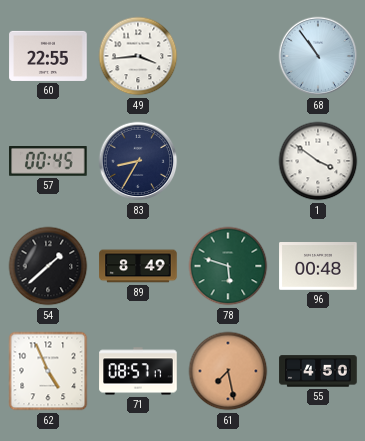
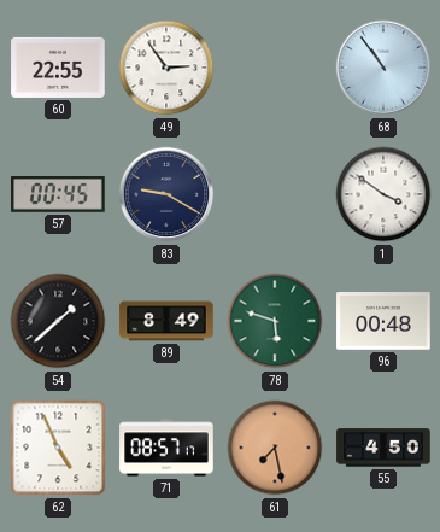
49: 3:44 -> 2:54 (166, 68)
83: 8:35 -> 9:20 (166, 194)
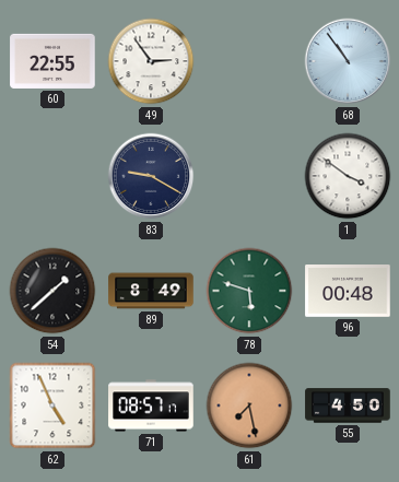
57: 00:45 -> none (58, 195)
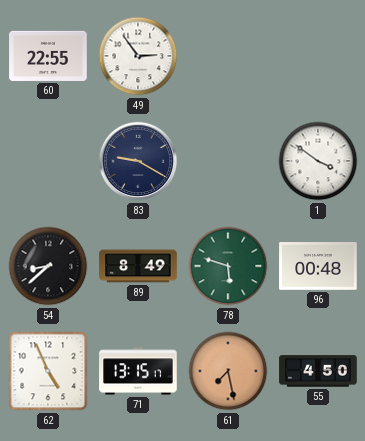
68: 10:54 -> none (348, 61)
54: 1:38 -> 8:38 (48, 266)
71: 08:57 -> 13:15 (138, 371)
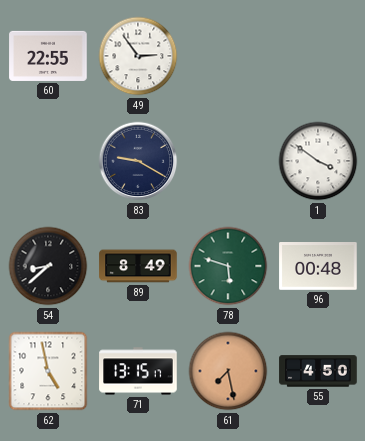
62: 4:56 -> 4:58 (48, 371)
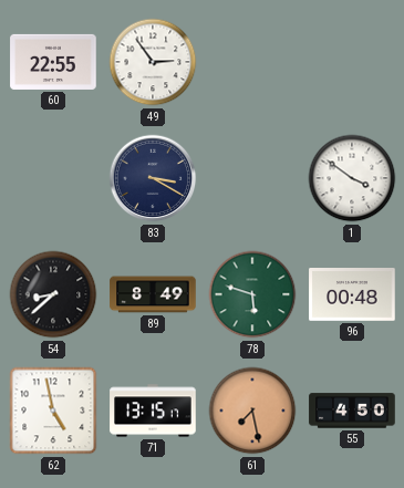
83: 9:20 -> 3:20 (153, 178)
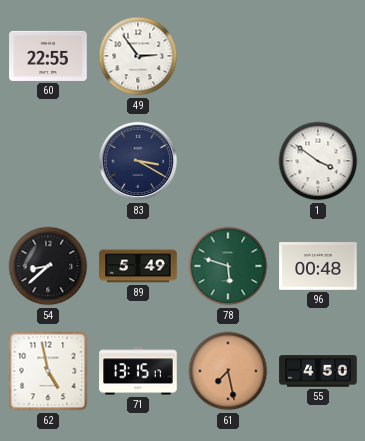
89: 8:49 -> 5:49 (138, 266)
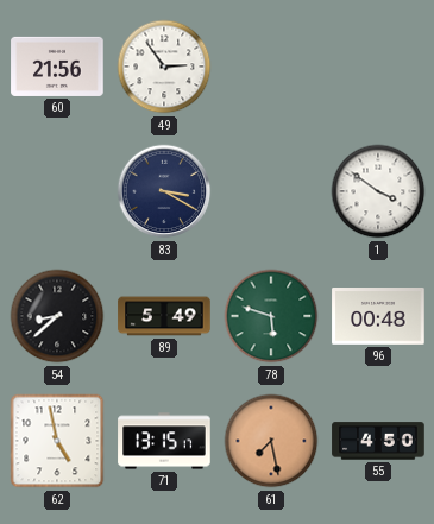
60: 22:55 -> 21:56 (57, 67)
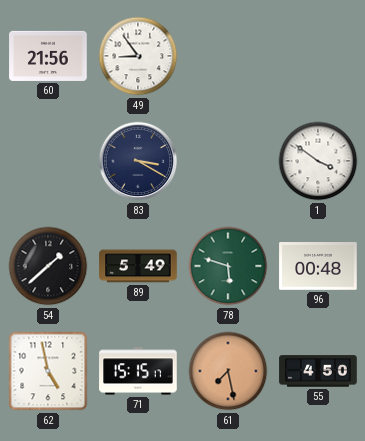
49: 2:54 -> 8:54 (138, 56)
54: 8:38 -> 1:38 (48, 266)
71: 13:15 -> 15:15 (138, 371)
